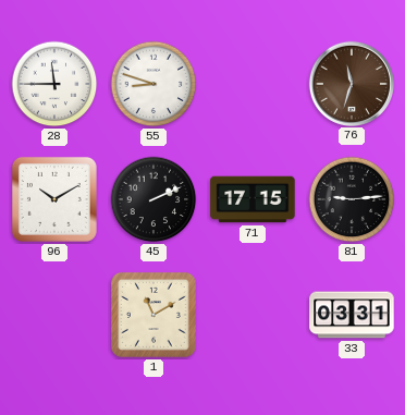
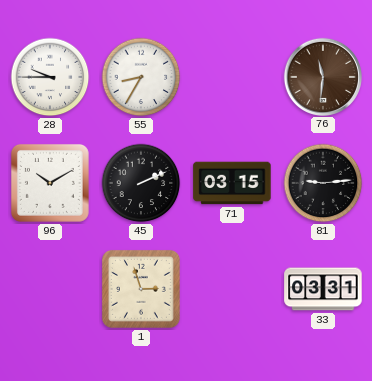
28: 11:45 -> 9:45 (50, 77)
55: 8:48 -> 8:35 (141, 77)
76: 11:33 -> 11:31 (322, 76)
71: 17:15 -> 03:15 (232, 183)
1: 11:10 -> 2:57 (141, 289)
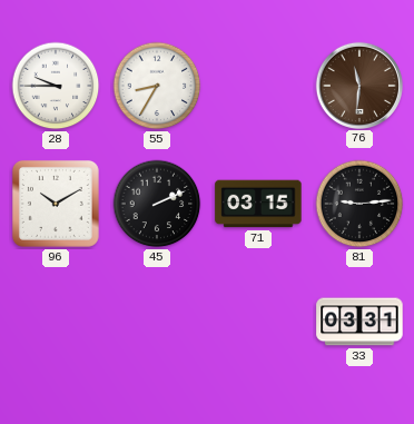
1: 2:57 -> none (141, 289)
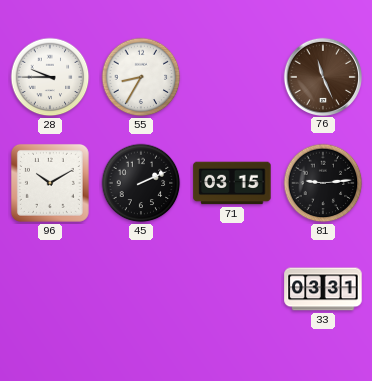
76: 11:31 -> 11:26 (322, 76)
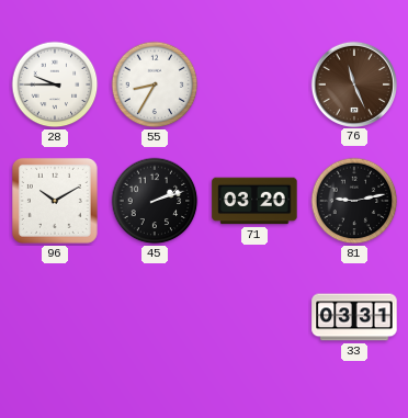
45: 2:11 -> 2:12 (155, 201)
71: 03:15 -> 03:20 (254, 201)
81: 9:14 -> 9:13 (354, 201)
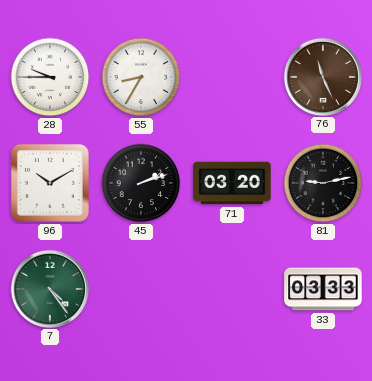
7: none -> 4:24 (49, 288)
33: 03:31 -> 03:33 (323, 289)
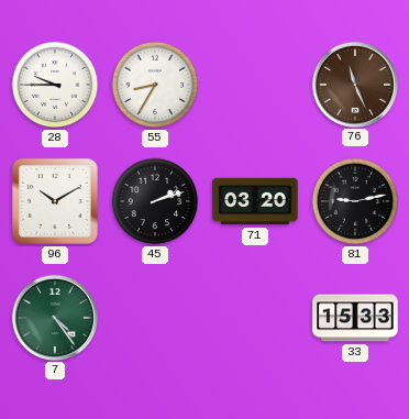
33: 03:33 -> 15:33 (355, 318)
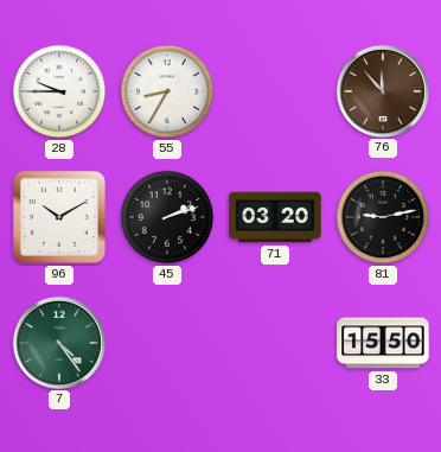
76: 11:26 -> 11:53 (382, 90)
33: 15:33 -> 15:50 (383, 343)
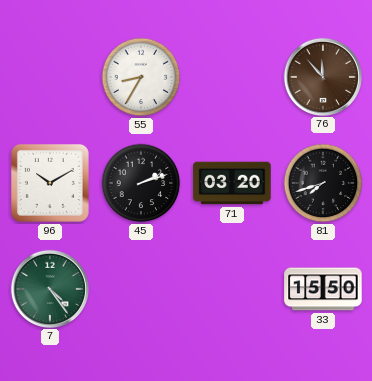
28: 9:45 -> none (59, 91)
81: 9:13 -> 7:42 (323, 183)
